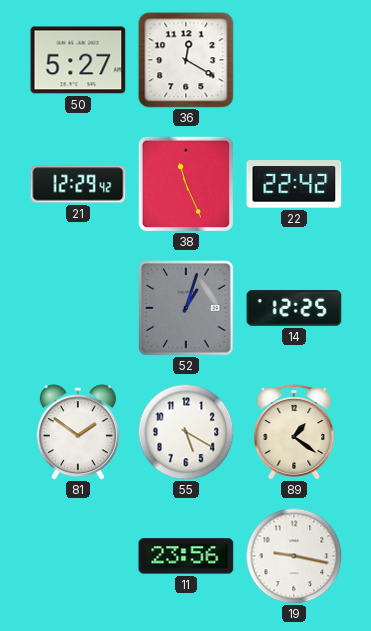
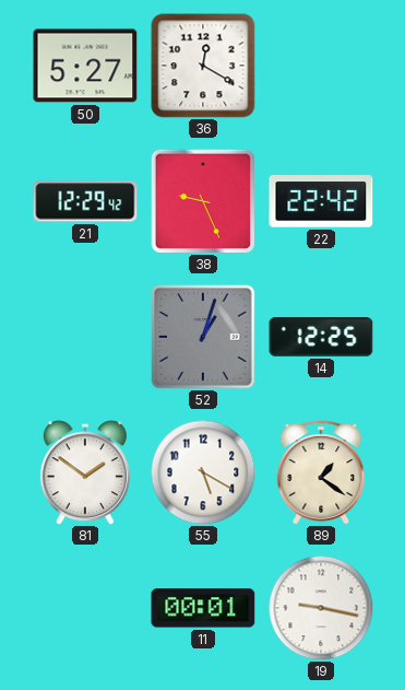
38: 11:26 -> 9:26 (203, 201)
11: 23:56 -> 00:01 (203, 608)
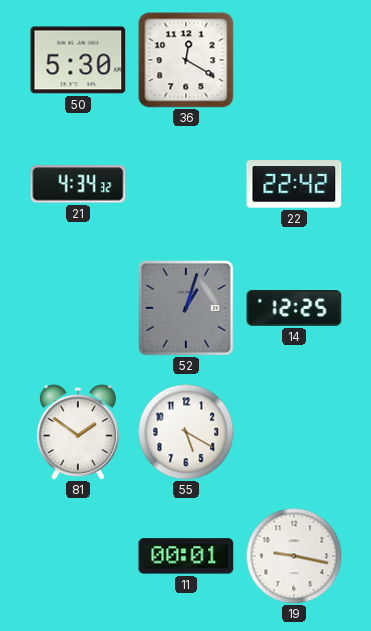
50: 5:27 -> 5:30 (78, 60)
21: 12:29 -> 4:34 (78, 184)
38: 9:26 -> none (203, 201)
89: 1:21 -> none (321, 472)
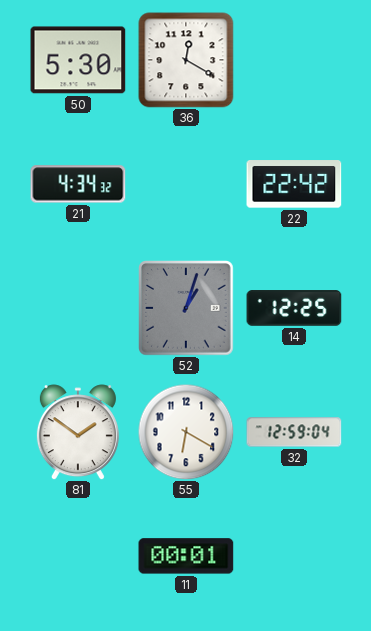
55: 5:20 -> 6:20 (186, 432)
32: none -> 12:59 (294, 432)
19: 9:17 -> none (294, 556)
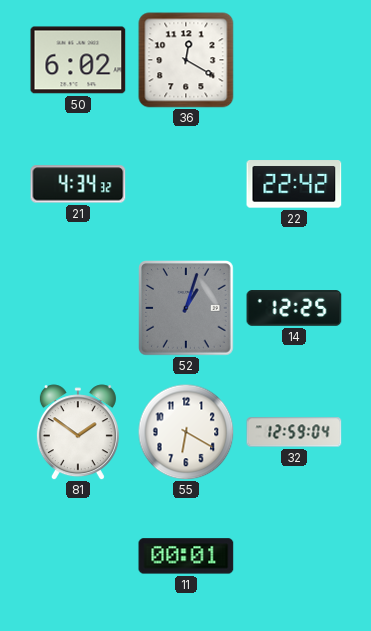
50: 5:30 -> 6:02 (78, 60)
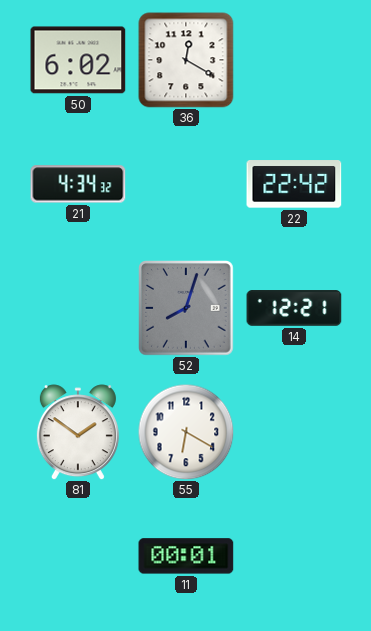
52: 1:03 -> 8:03 (186, 308)
14: 12:25 -> 12:21 (294, 308)
32: 12:59 -> none (294, 432)
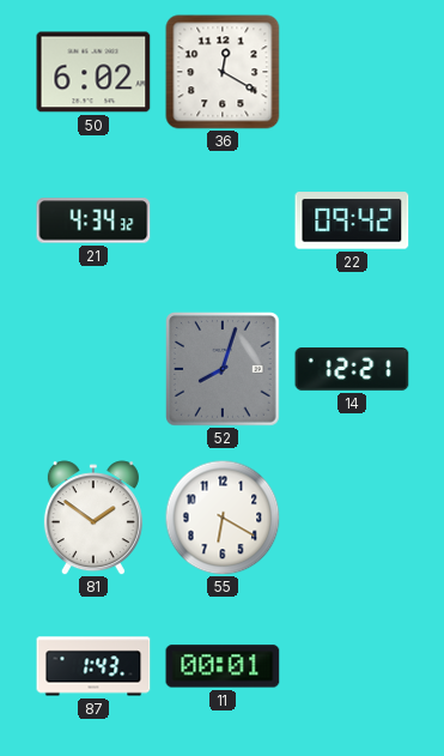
22: 22:42 -> 09:42 (352, 220)
87: none -> 1:43 (93, 666)
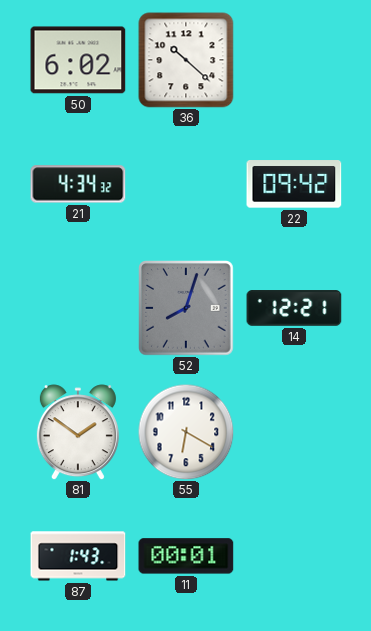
36: 12:20 -> 10:22 (186, 60)
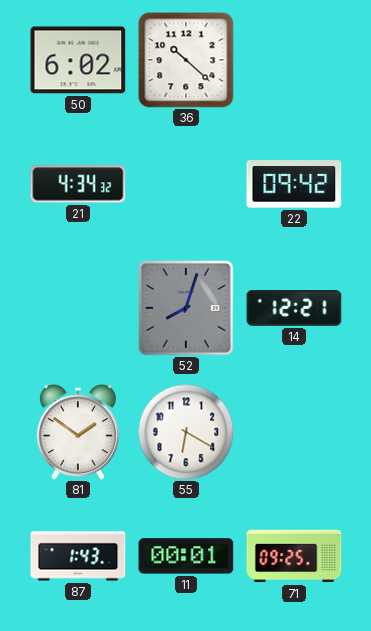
71: none -> 09:25 (294, 556)
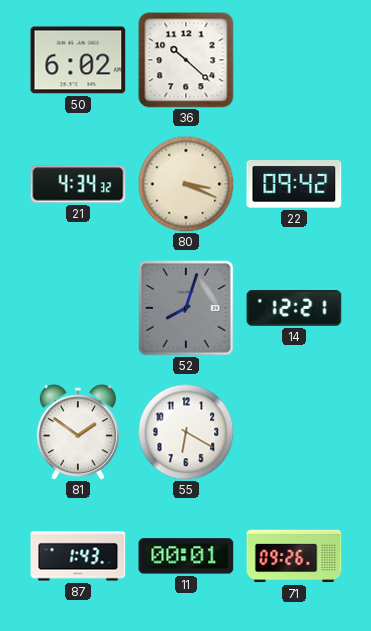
80: none -> 3:19 (186, 184)
71: 09:25 -> 09:26 (294, 556)
